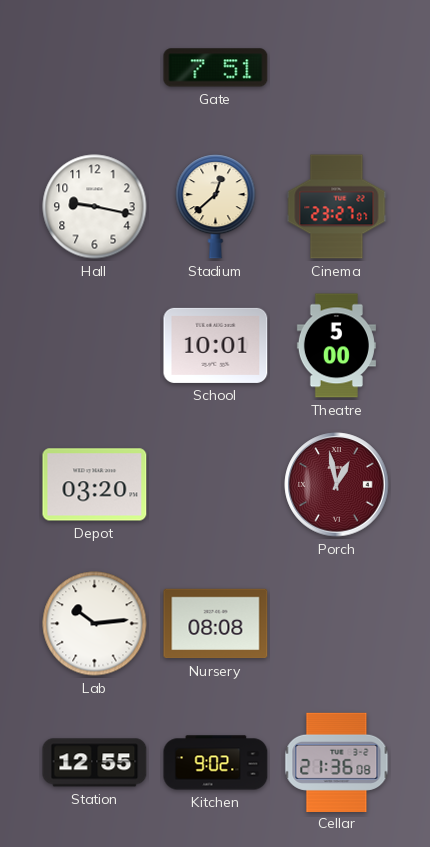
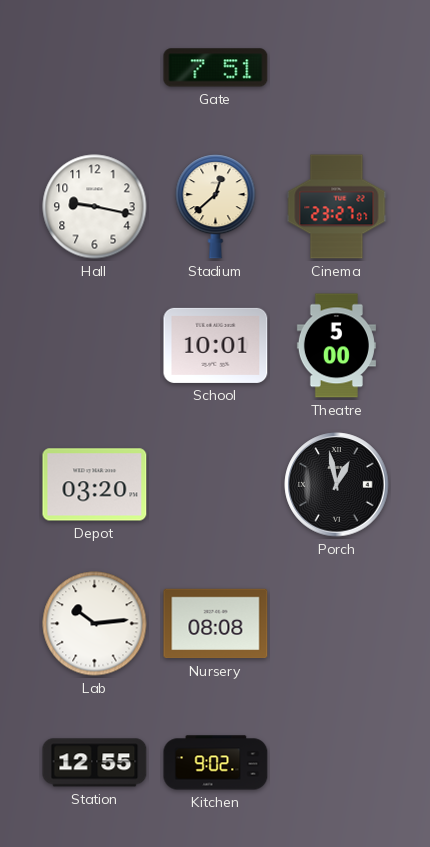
Porch dial: burgundy -> black (337, 485)
Cellar: 21:36 -> none (337, 762)
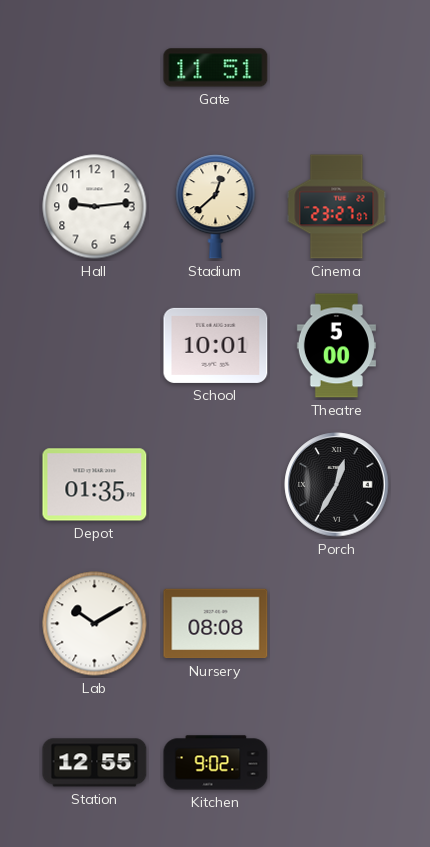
Gate: 7:51 -> 11:51 (216, 68)
Hall: 9:17 -> 9:14 (95, 207)
Depot: 03:20 -> 01:35 (95, 485)
Porch: 12:58 -> 12:35 (337, 485)
Lab: 10:14 -> 10:10 (95, 624)
